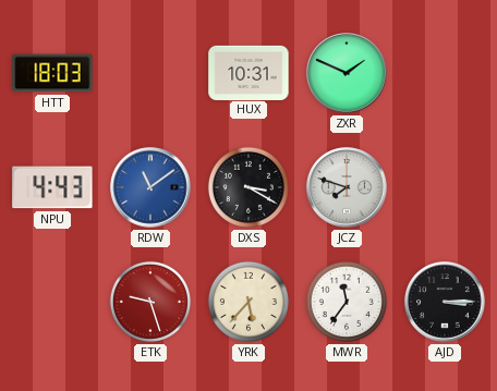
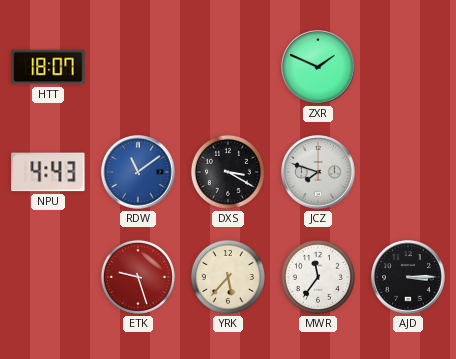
HTT: 18:03 -> 18:07 (48, 67)
HUX: 10:31 -> none (248, 72)
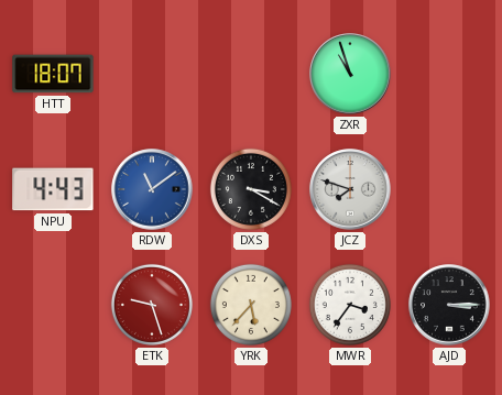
ZXR: 1:49 -> 10:57 (350, 74)
MWR: 11:36 -> 3:36 (350, 305)
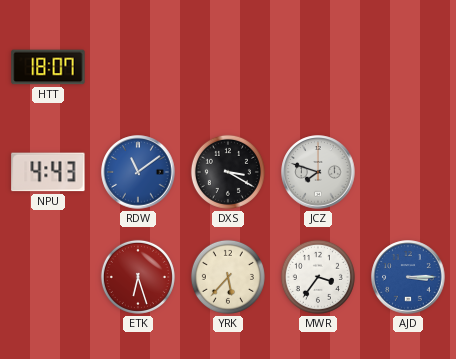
ZXR: 10:57 -> none (350, 74)
ETK: 9:27 -> 6:27 (138, 277)
AJD dial: black -> blue (408, 277)
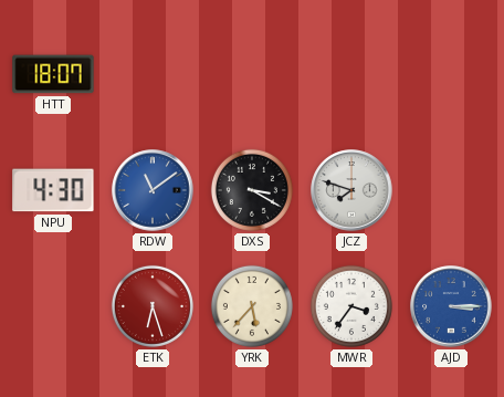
NPU: 4:43 -> 4:30 (53, 190)
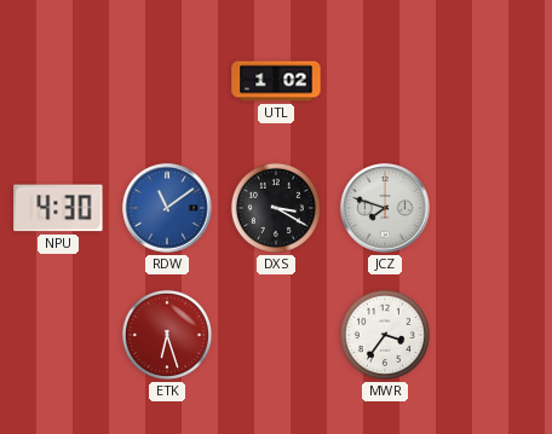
HTT: 18:07 -> none (53, 74)
UTL: none -> 1:02 (276, 81)
YRK: 5:37 -> none (252, 306)
AJD: 3:15 -> none (451, 306)
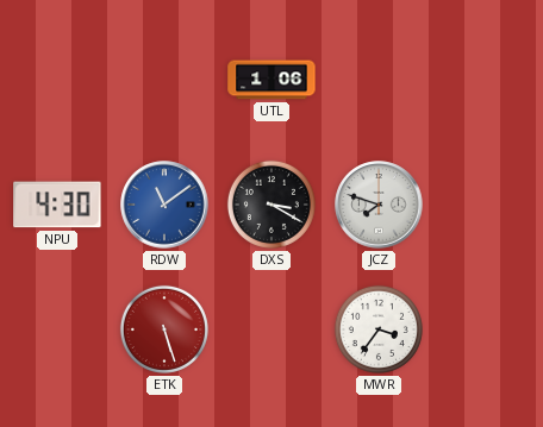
UTL: 1:02 -> 1:06 (271, 80)
ETK: 6:27 -> 5:27 (164, 329)
